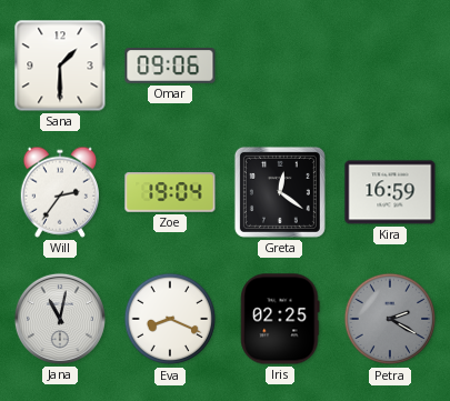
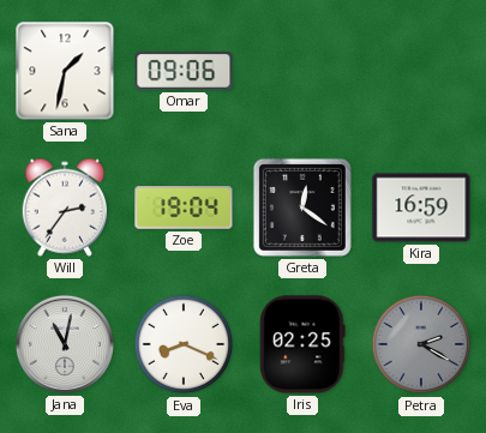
Sana: 1:30 -> 1:32 (65, 71)
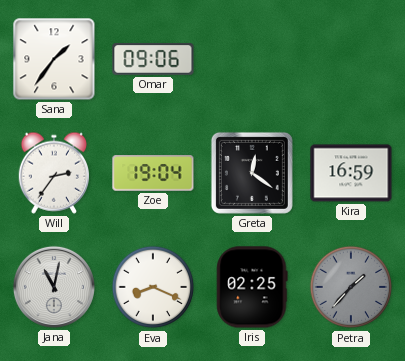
Sana: 1:32 -> 1:36 (54, 59)
Petra: 2:20 -> 1:37 (351, 287)
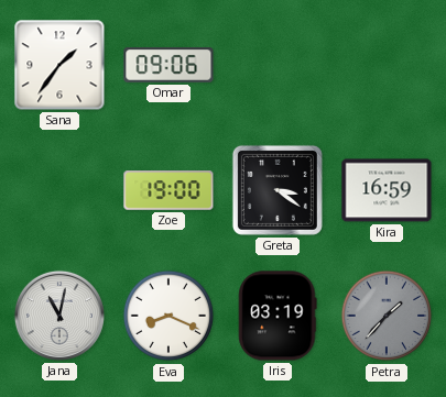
Will: 2:36 -> none (53, 173)
Zoe: 19:04 -> 19:00 (168, 190)
Greta: 12:21 -> 3:21 (278, 190)
Iris: 02:25 -> 03:19 (278, 316)
